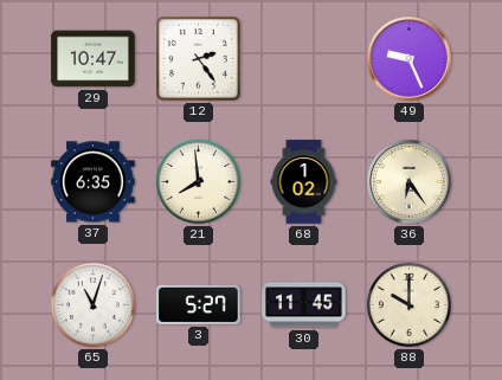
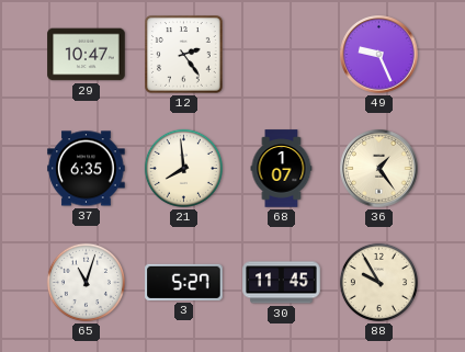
68: 1:02 -> 1:07 (282, 169)
36: 6:24 -> 1:24 (379, 169)
88: 10:00 -> 9:55 (378, 282)
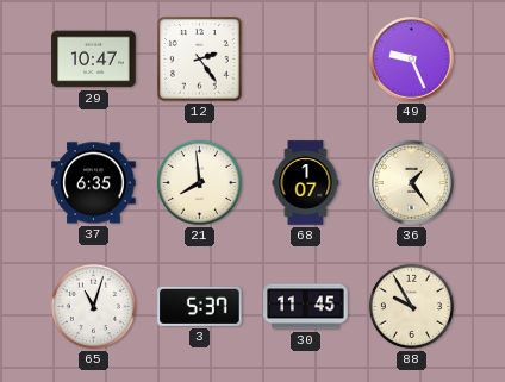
3: 5:27 -> 5:37 (200, 306)
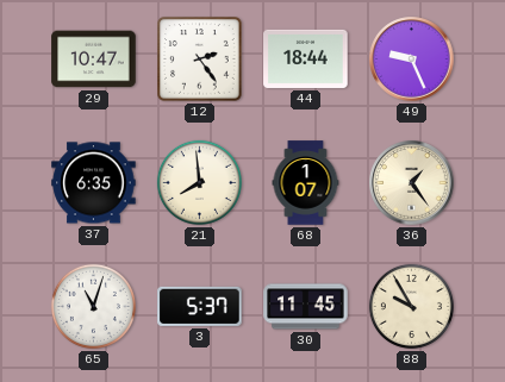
44: none -> 18:44 (306, 58)
